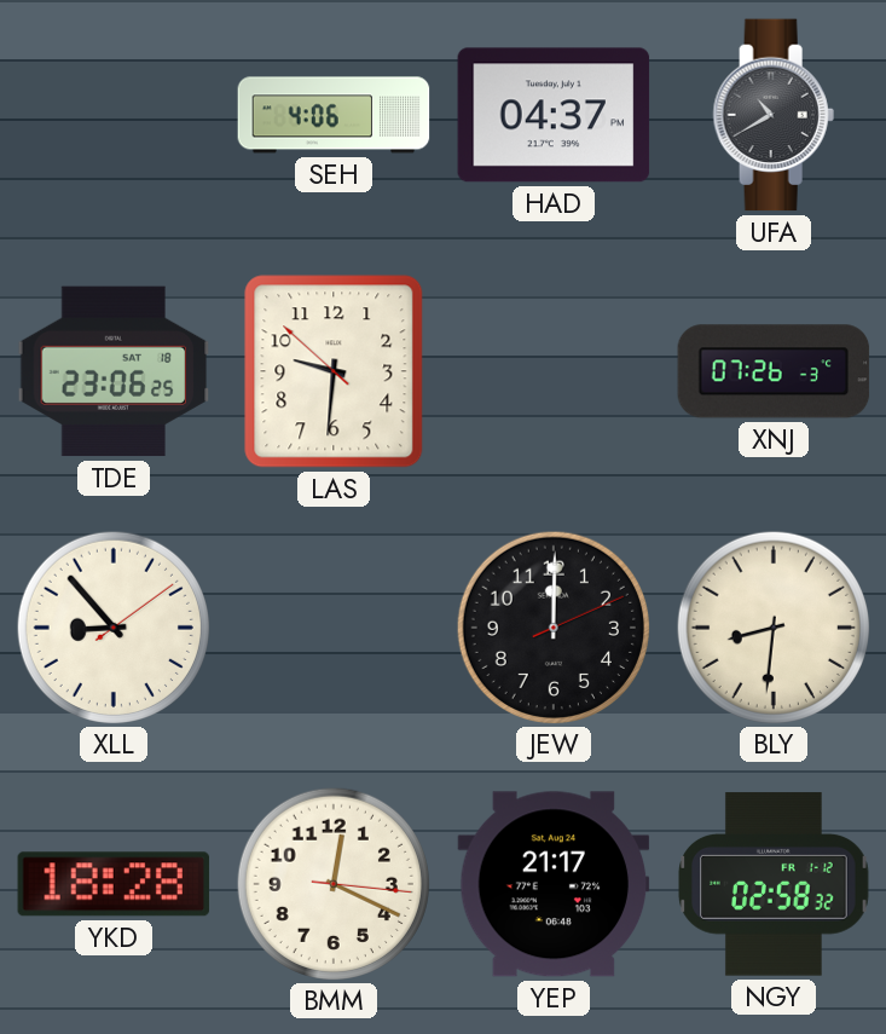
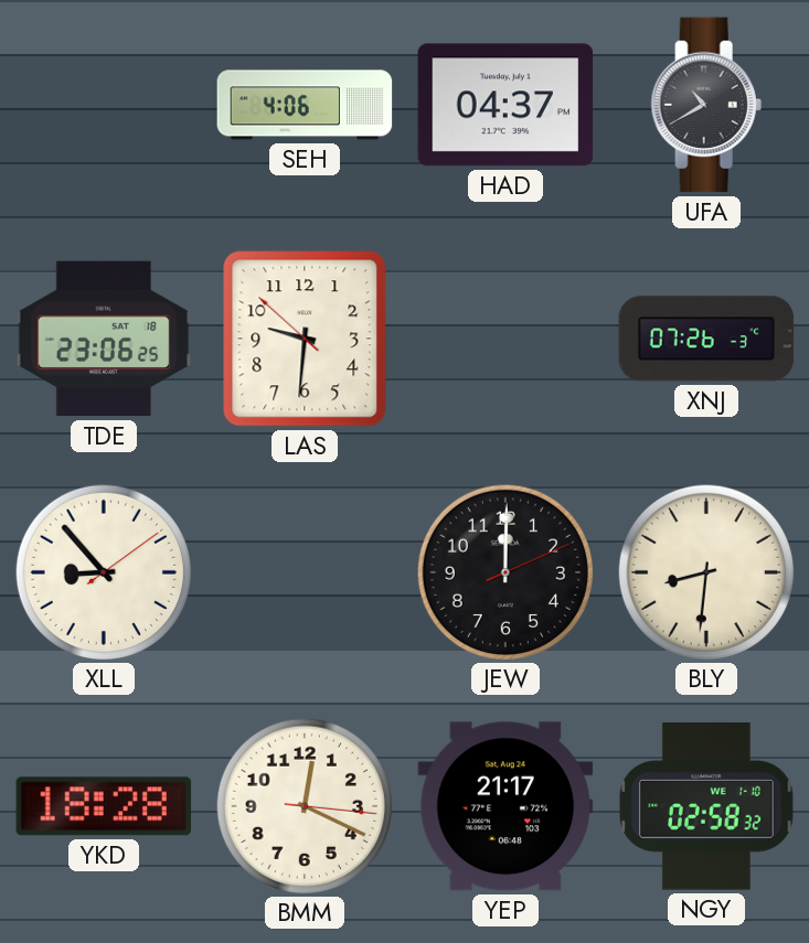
NGY date: FR 1-12 -> WE 1-10 (706, 806)
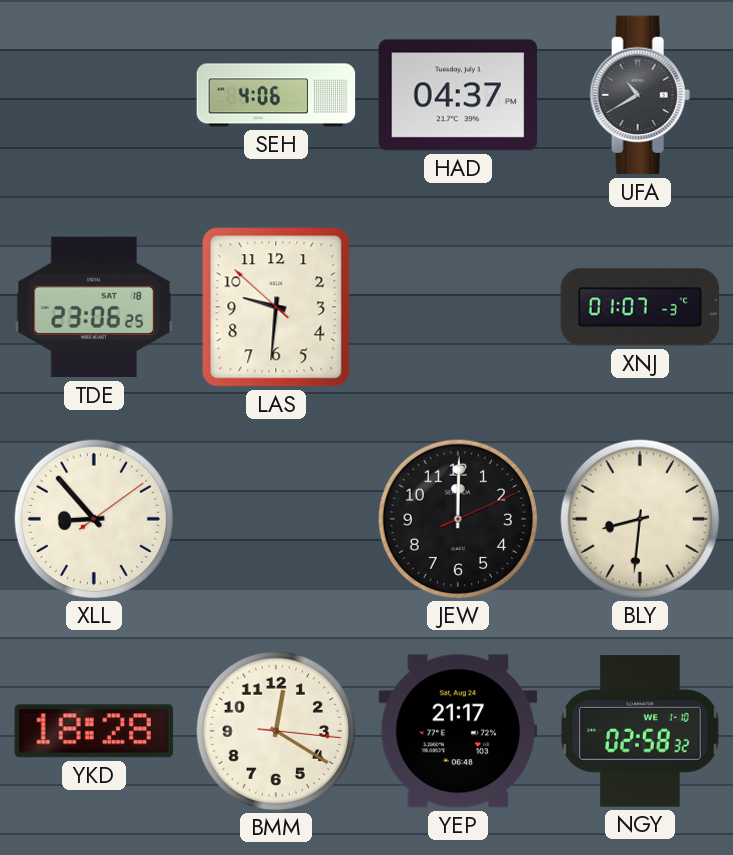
XNJ: 07:26 -> 01:07 (640, 307)
BMM: 12:19 -> 12:20 (275, 730)
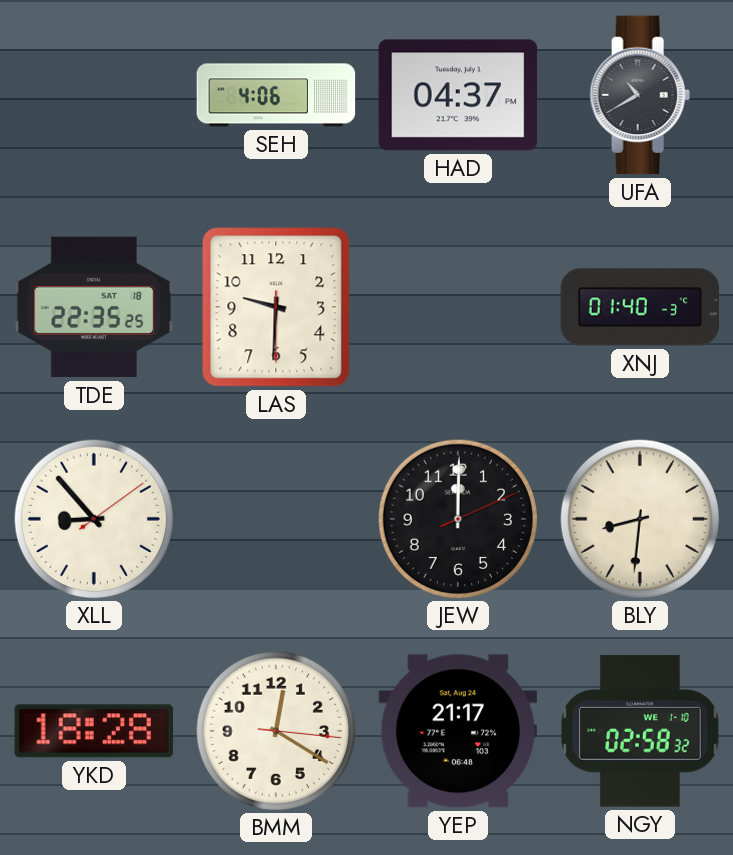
TDE: 23:06 -> 22:35 (94, 307)
LAS: 9:30:52 -> 9:30:30 (276, 307)
XNJ: 01:07 -> 01:40 (640, 307)
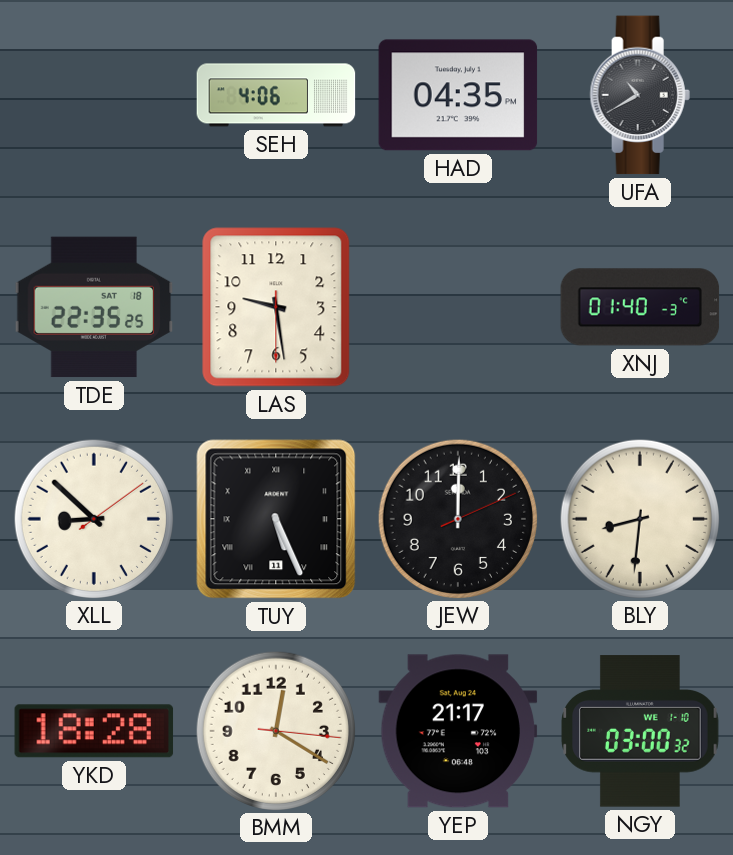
HAD: 04:37 -> 04:35 (458, 95)
LAS: 9:30 -> 9:28 (276, 307)
XLL: 8:53 -> 8:52 (93, 518)
TUY: none -> 5:26 (276, 519)
NGY: 02:58 -> 03:00 (640, 731)
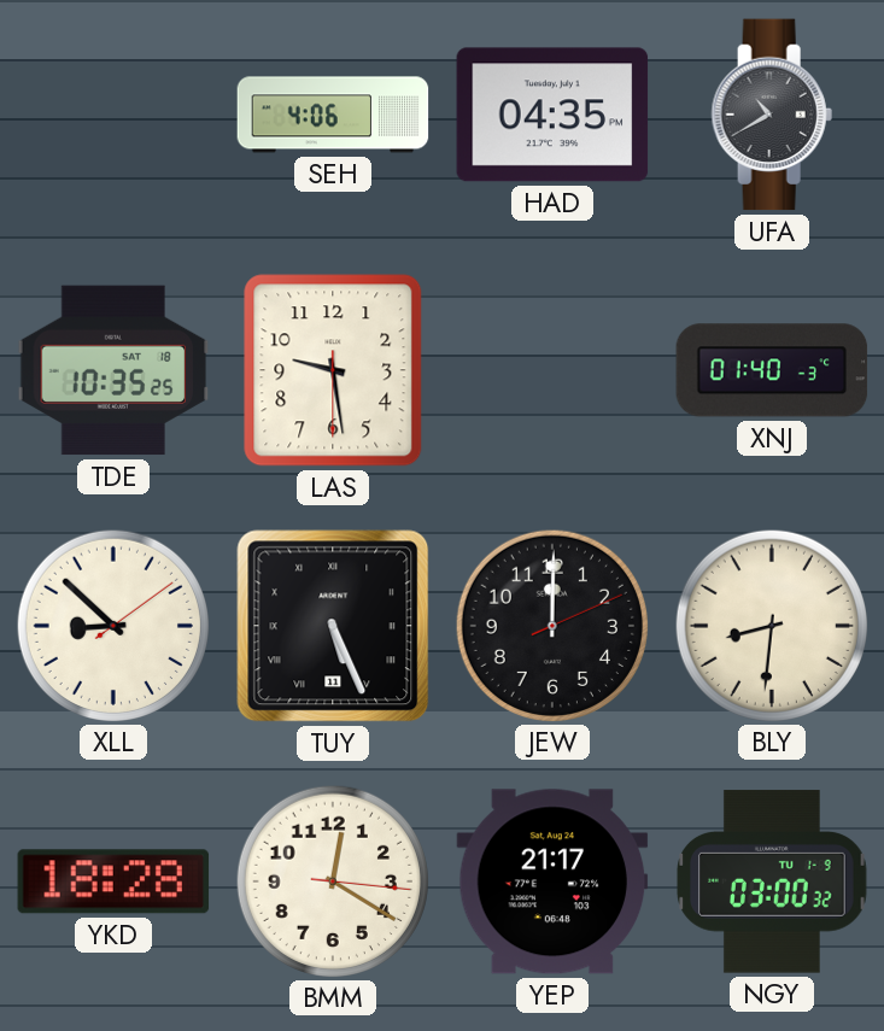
TDE: 22:35 -> 10:35 (113, 370)
NGY date: WE 1-10 -> TU 1-9 (772, 881)
